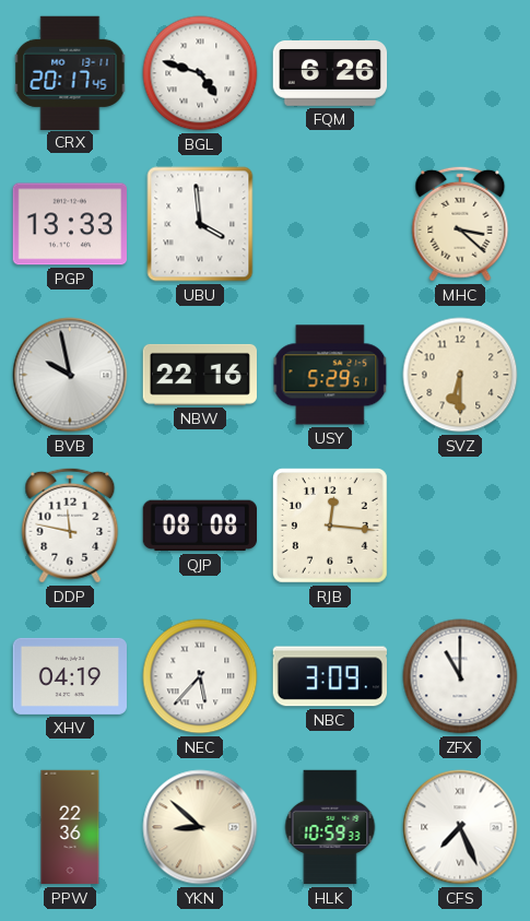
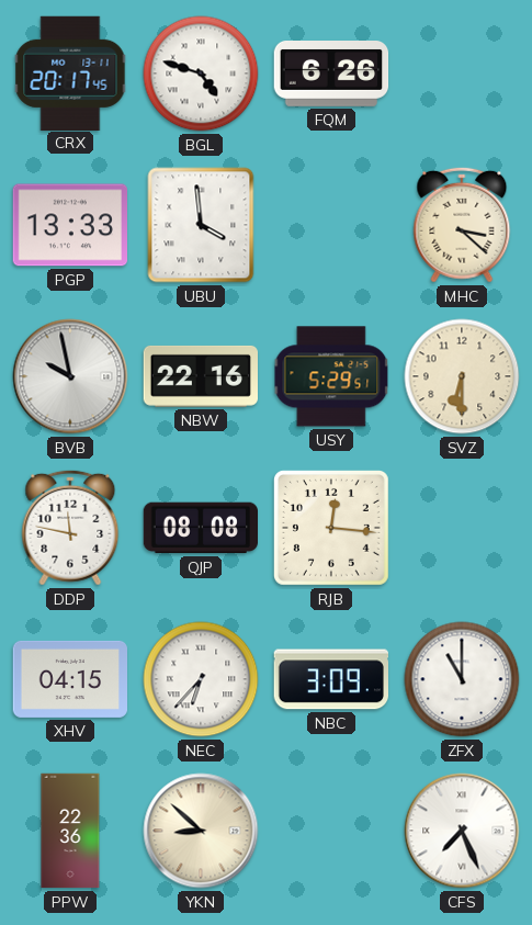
XHV: 04:19 -> 04:15 (70, 679)
NEC: 5:37 -> 6:37 (201, 679)
HLK: 10:59 -> none (330, 827)
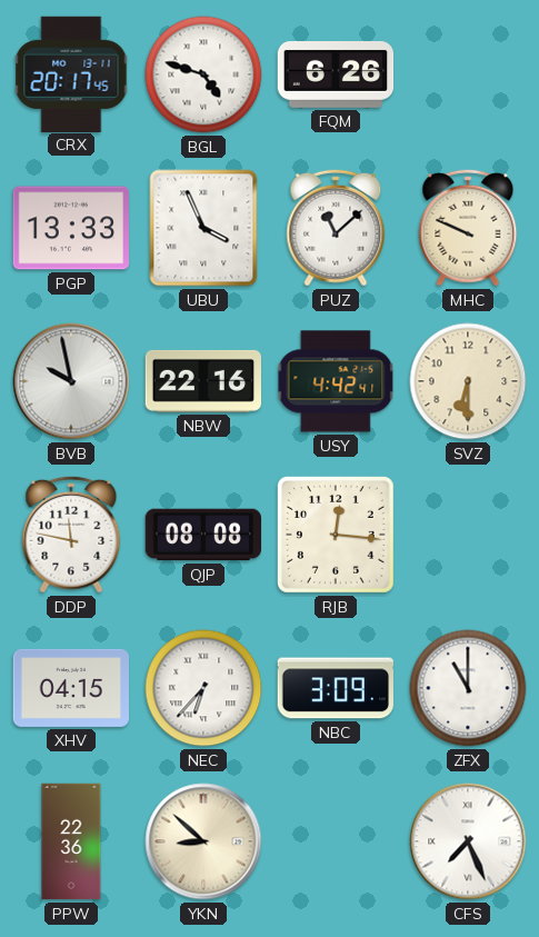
UBU: 3:59 -> 3:56 (203, 228)
PUZ: none -> 11:08 (336, 228)
MHC: 3:22 -> 9:49 (468, 228)
USY: 5:29 -> 4:42 (336, 381)
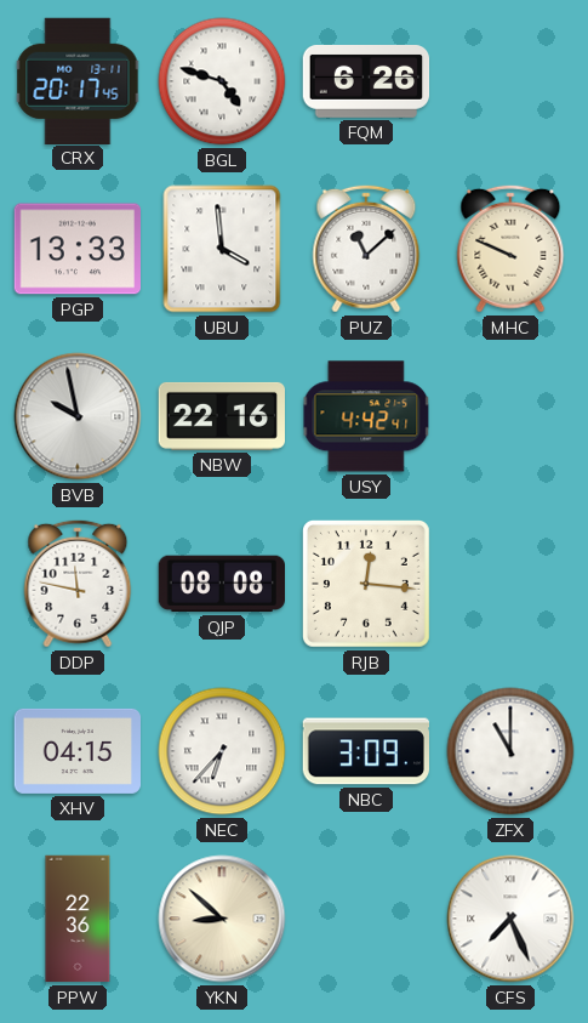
UBU: 3:56 -> 3:59 (222, 249)
SVZ: 6:30 -> none (468, 381)
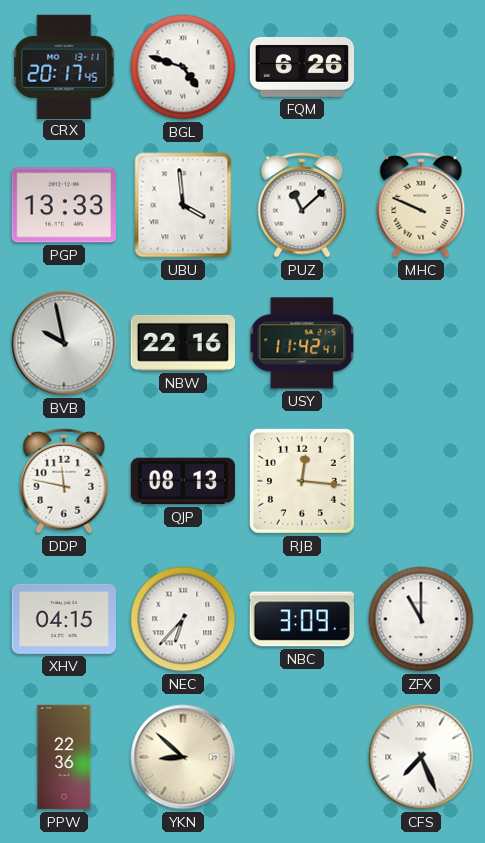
USY: 4:42 -> 11:42 (302, 343)
QJP: 08:08 -> 08:13 (182, 481)
